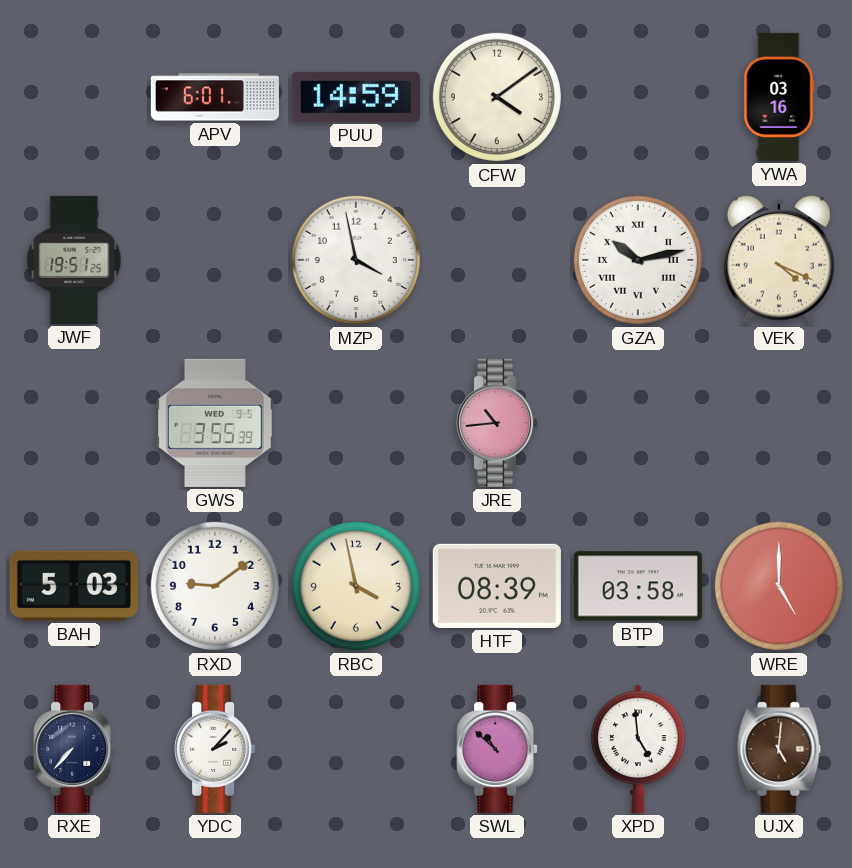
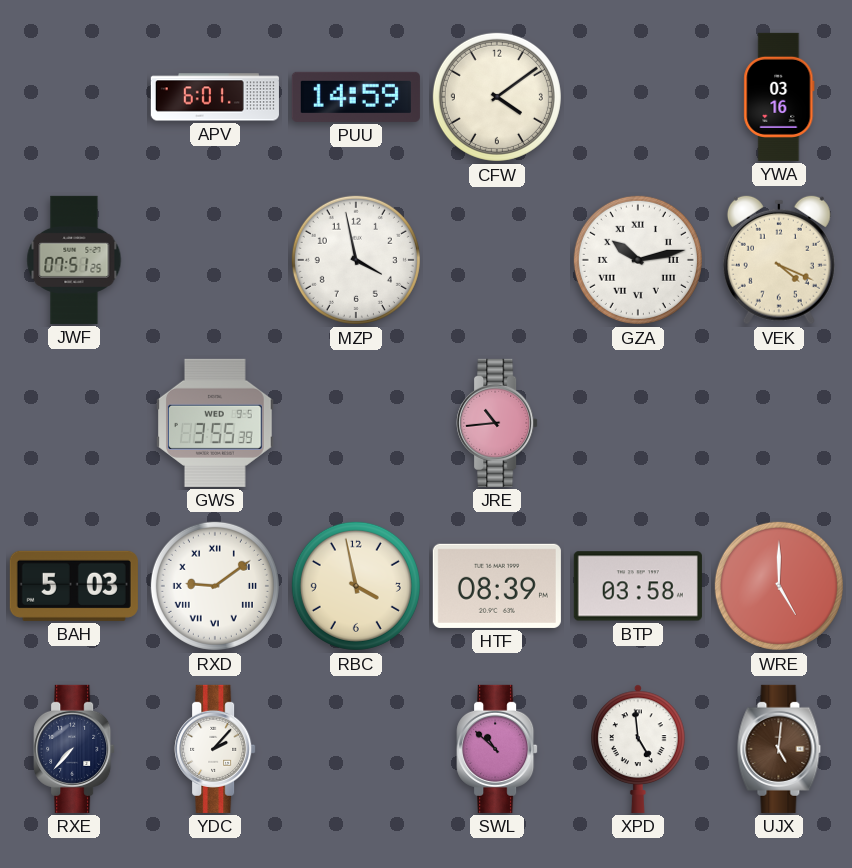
JWF: 19:51 -> 07:51 (74, 260)
RXD numerals: Arabic -> Roman (215, 586)
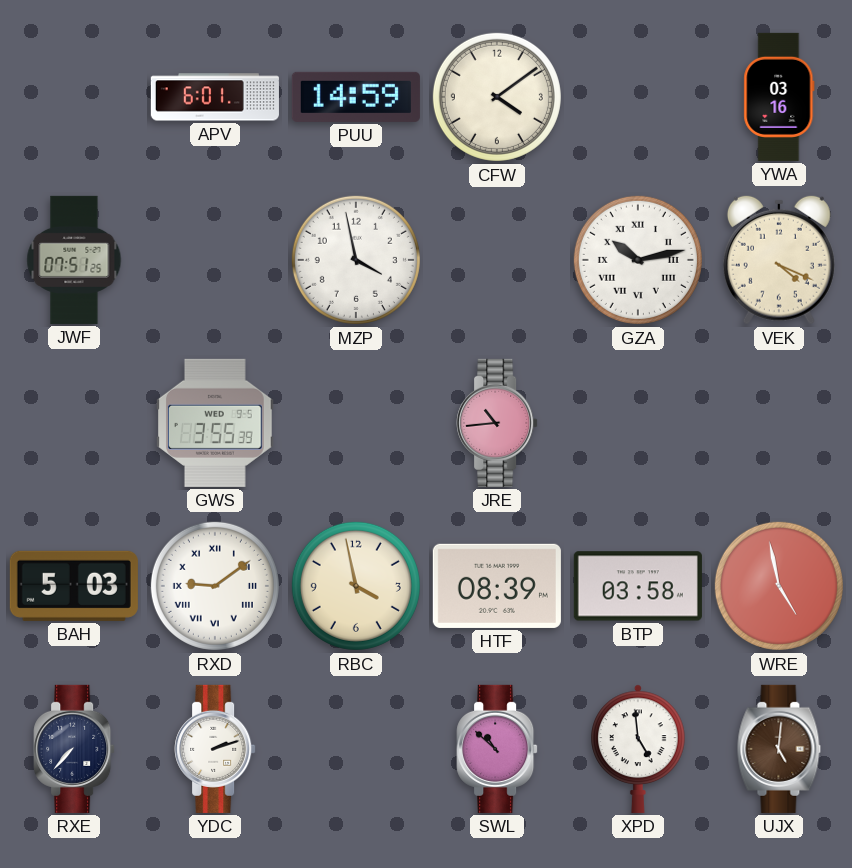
WRE: 5:00 -> 4:58 (779, 586)
YDC: 2:07 -> 2:12 (215, 749)
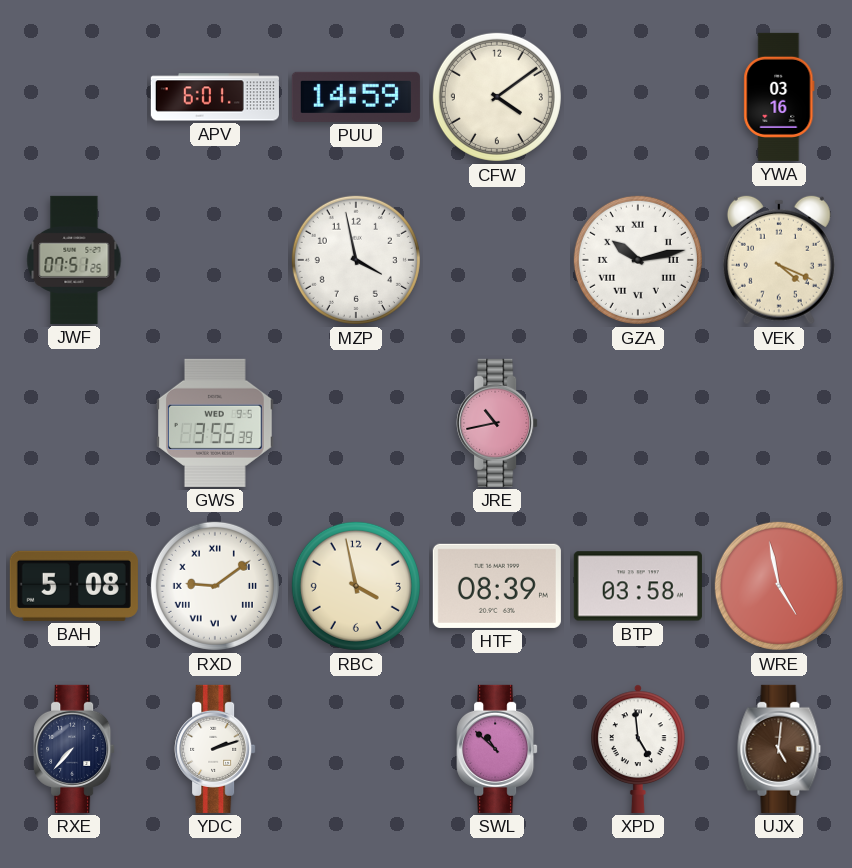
JRE: 10:44 -> 10:43 (497, 423)
BAH: 5:03 -> 5:08 (74, 586)
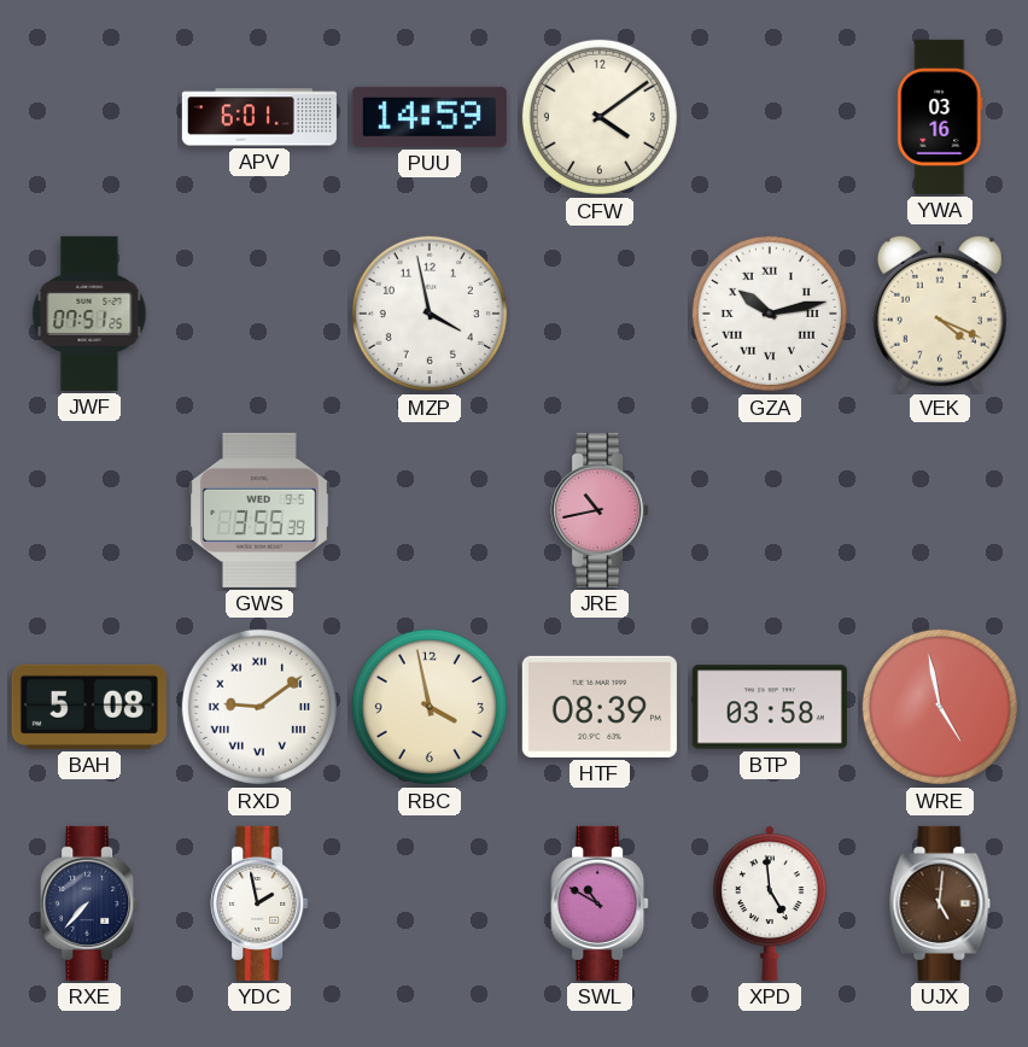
YDC: 2:12 -> 1:58 (259, 903)
SWL: 10:52 -> 10:50 (600, 903)
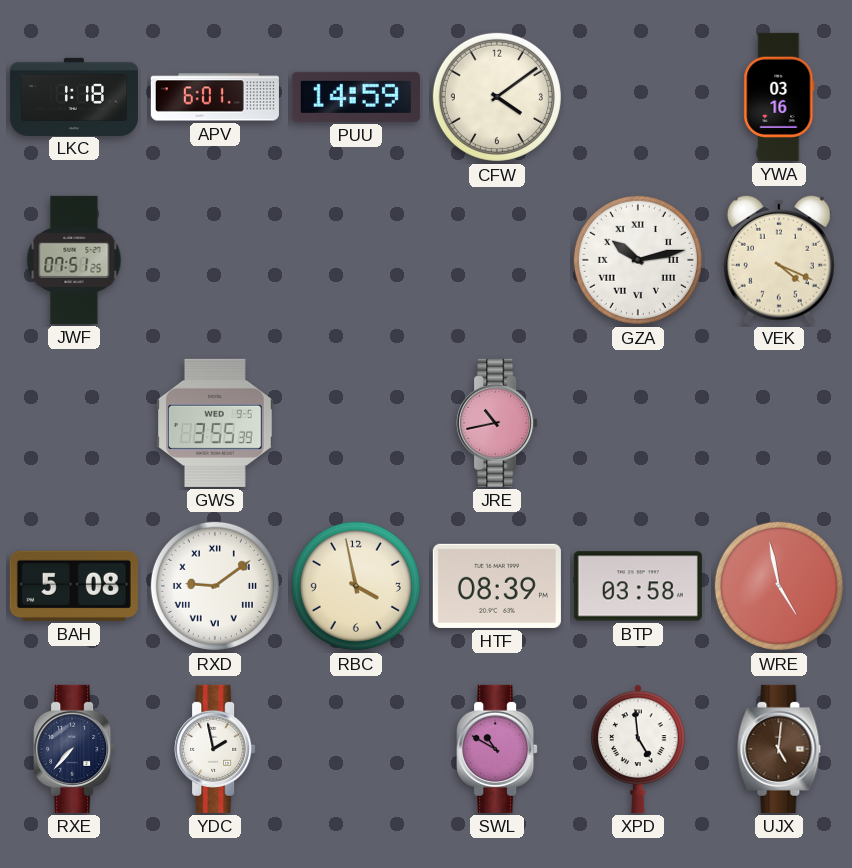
LKC: none -> 1:18 (74, 96)
MZP: 3:58 -> none (430, 314)
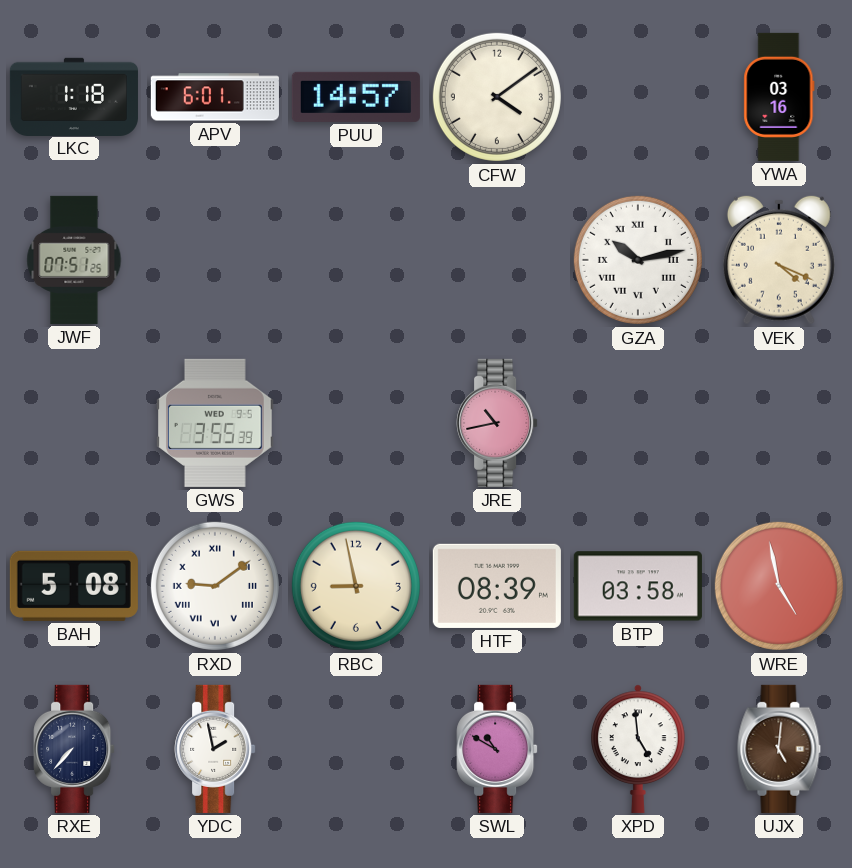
PUU: 14:59 -> 14:57 (356, 97)
RBC: 3:58 -> 8:58 (356, 586)
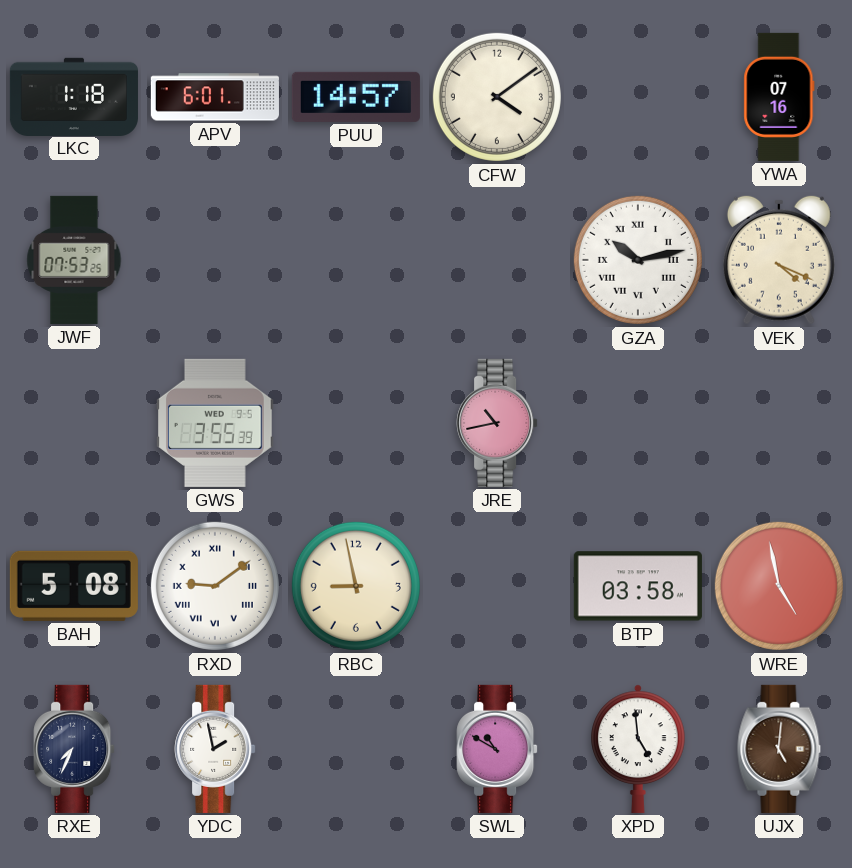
YWA: 03:16 -> 07:16 (779, 97)
JWF: 07:51 -> 07:53 (74, 260)
HTF: 08:39 -> none (497, 586)
RXE: 7:37 -> 7:34 (74, 749)
